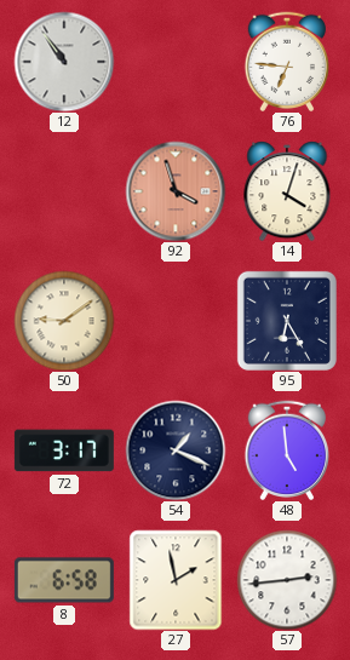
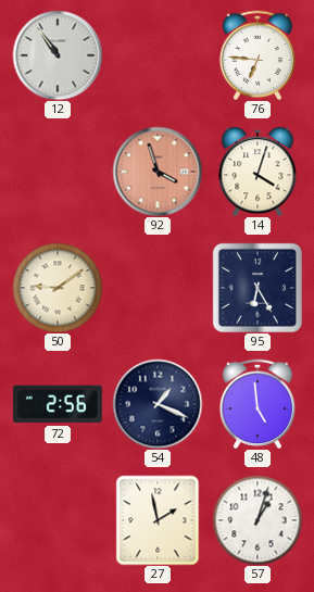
72: 3:17 -> 2:56 (58, 404)
8: 6:58 -> none (64, 580)
57: 2:44 -> 1:03 (258, 520)
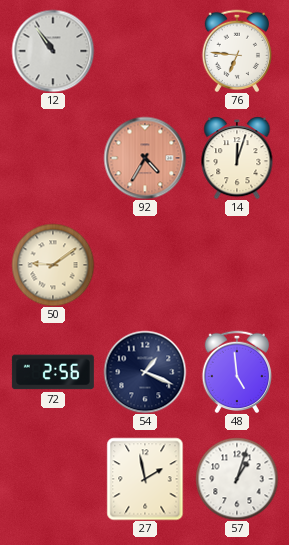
92: 3:57 -> 4:35 (145, 158)
14: 4:03 -> 12:03 (237, 158)
95: 6:25 -> none (258, 288)
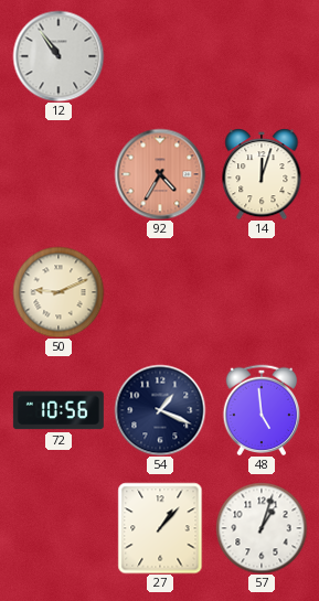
76: 6:46 -> none (237, 50)
50: 9:09 -> 9:11 (59, 292)
72: 2:56 -> 10:56 (59, 410)
27: 1:58 -> 1:07 (160, 528)
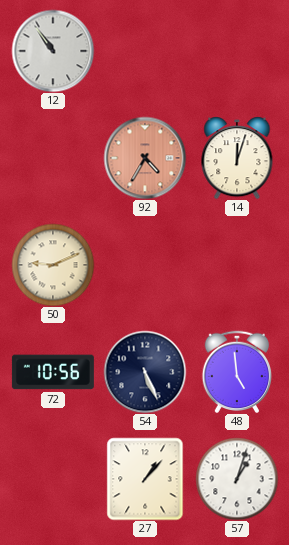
54: 1:19 -> 5:26 (145, 372)
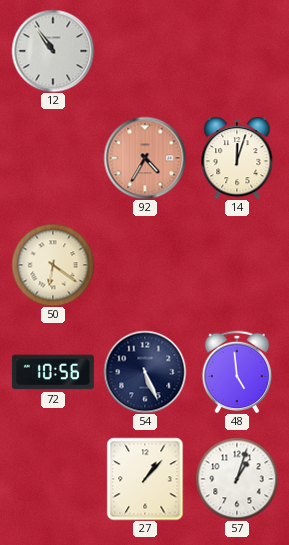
50: 9:11 -> 6:21 (53, 265)
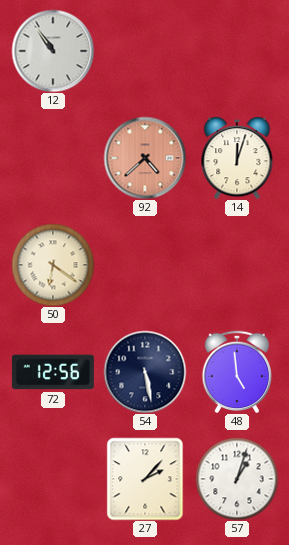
92: 4:35 -> 4:38 (145, 158)
72: 10:56 -> 12:56 (53, 372)
54: 5:26 -> 5:28 (145, 372)
27: 1:07 -> 2:07 (145, 479)
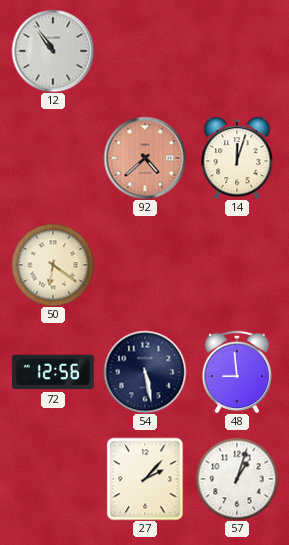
48: 4:59 -> 8:59 (237, 371)
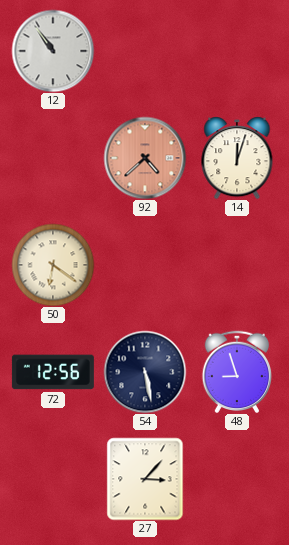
48: 8:59 -> 8:57 (237, 371)
27: 2:07 -> 3:07 (145, 479)
57: 1:03 -> none (237, 479)
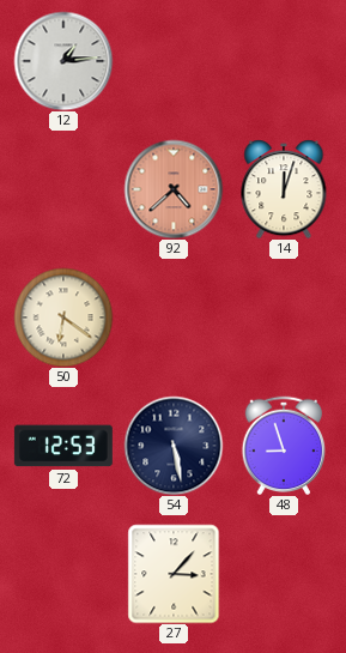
12: 10:54 -> 1:14 (63, 61)
72: 12:56 -> 12:53 (63, 446)
